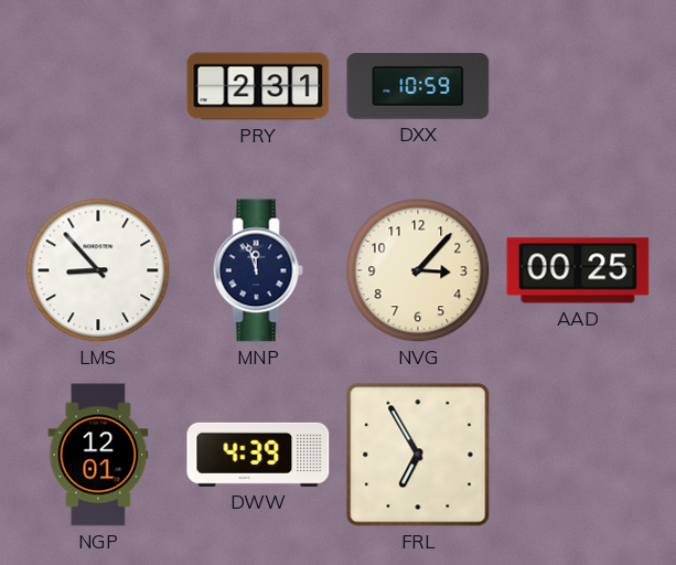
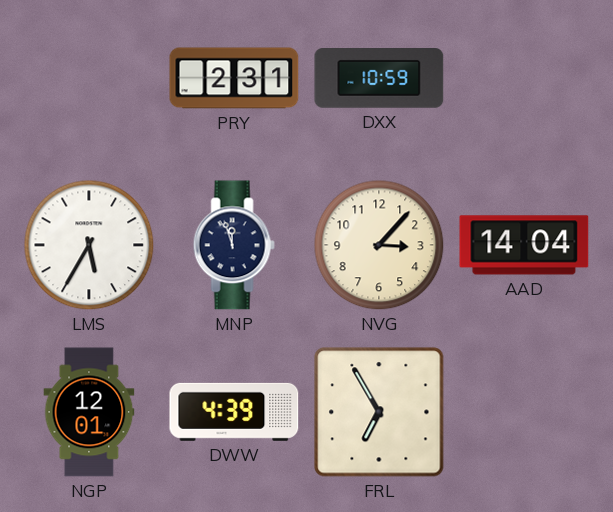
LMS: 8:53 -> 5:35 (89, 245)
AAD: 00:25 -> 14:04 (524, 245)
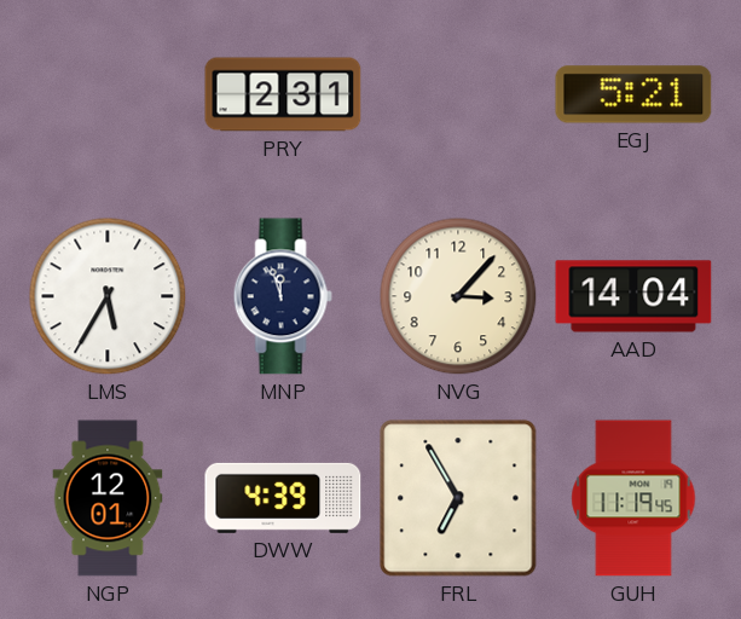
DXX: 10:59 -> none (379, 79)
EGJ: none -> 5:21 (633, 94)
GUH: none -> 11:19 (633, 498)
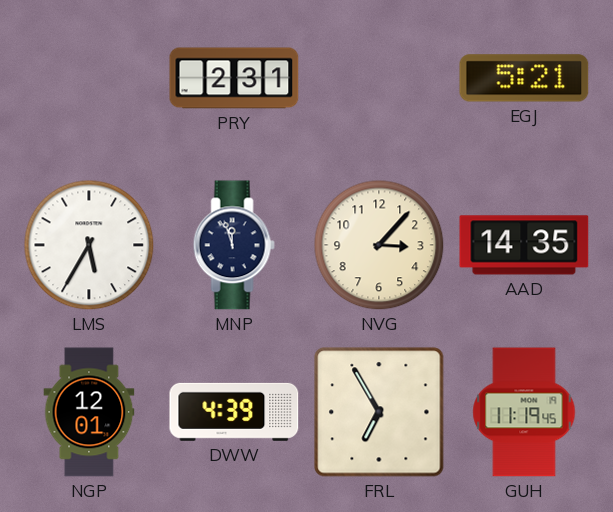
AAD: 14:04 -> 14:35 (524, 245)
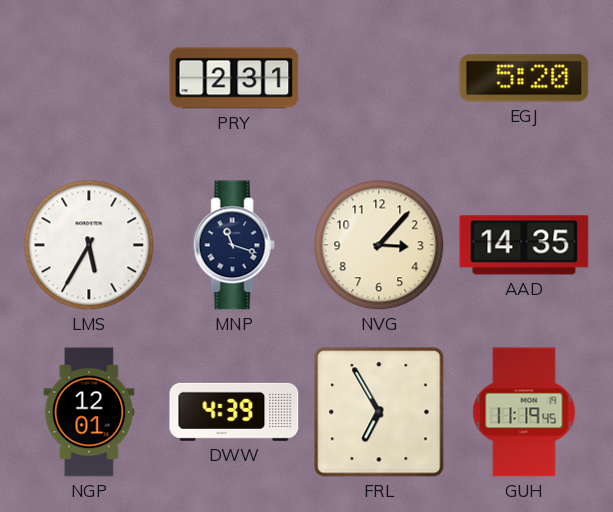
EGJ: 5:21 -> 5:20 (524, 78)
MNP: 11:57 -> 11:18 (234, 245)
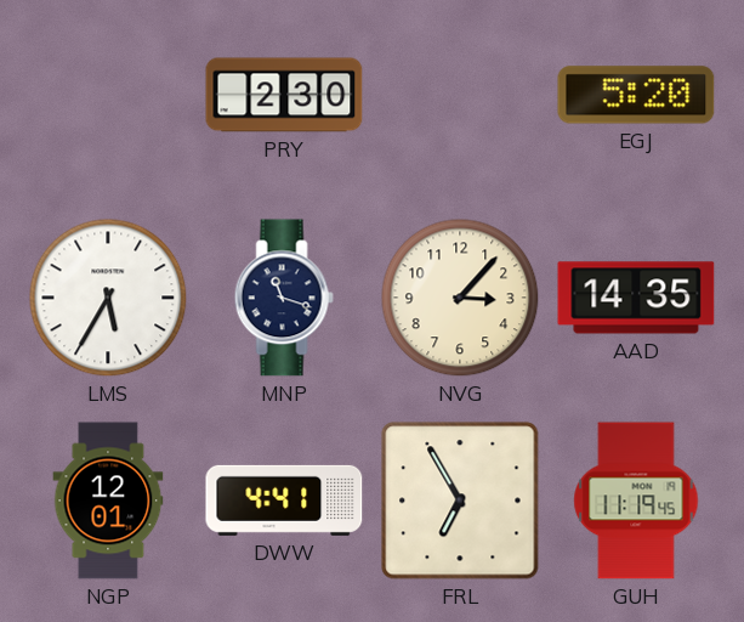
PRY: 2:31 -> 2:30 (284, 95)
DWW: 4:39 -> 4:41 (284, 501)
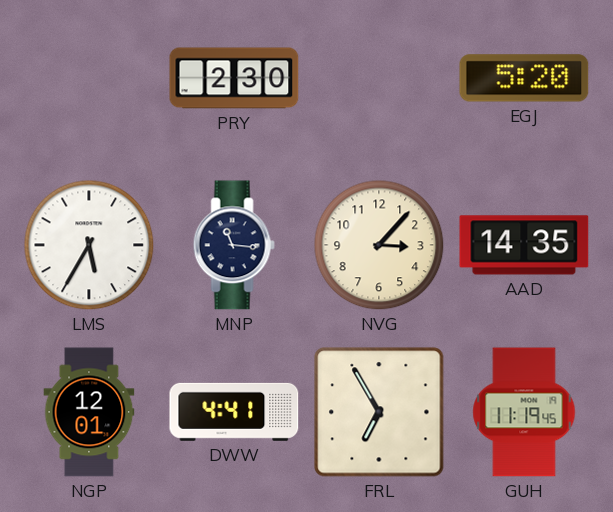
MNP: 11:18 -> 11:16 (234, 245)
